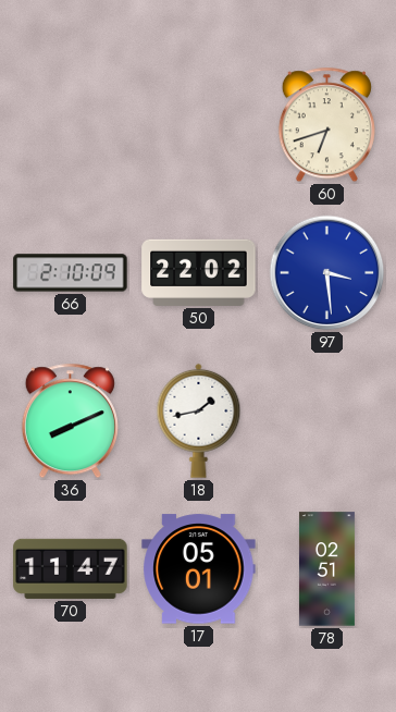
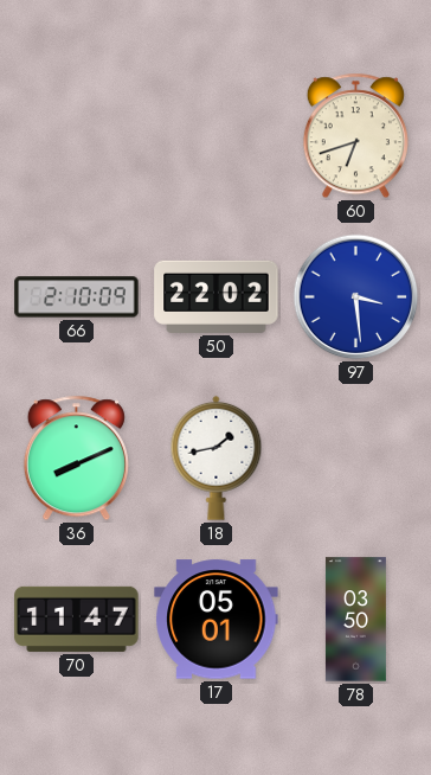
78: 02:51 -> 03:50 (355, 620)
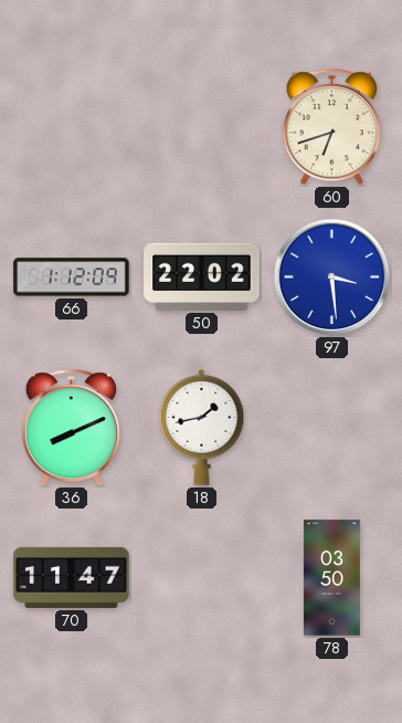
66: 2:10 -> 1:12 (72, 277)
17: 05:01 -> none (217, 620)
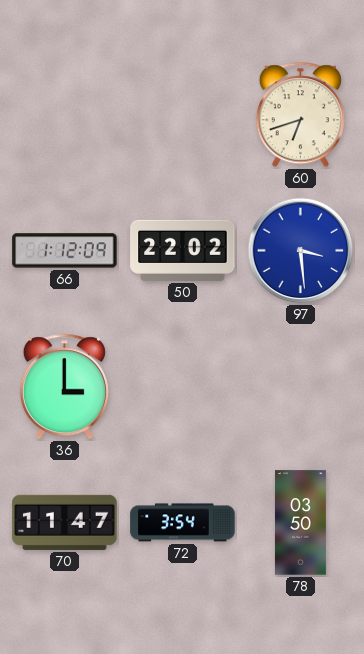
36: 8:11 -> 3:00 (64, 387)
18: 1:43 -> none (202, 427)
72: none -> 3:54 (183, 523)
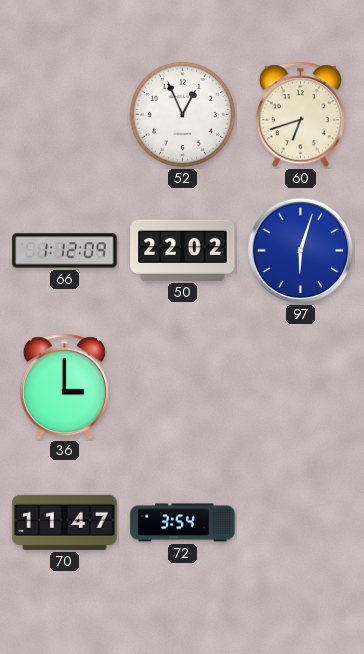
52: none -> 12:56 (182, 114)
97: 3:29 -> 6:03 (301, 251)
78: 03:50 -> none (300, 523)
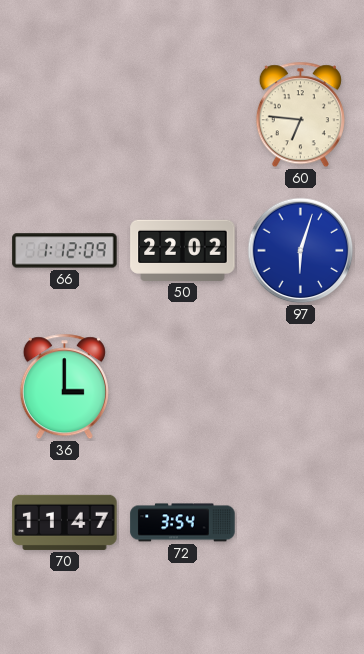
52: 12:56 -> none (182, 114)
60: 6:42 -> 6:46 (300, 115)
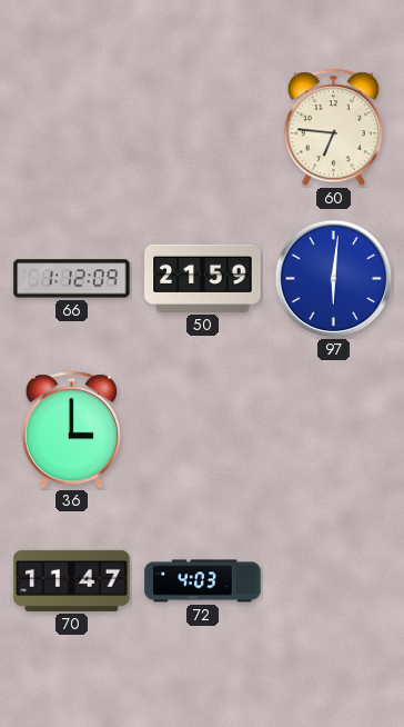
50: 22:02 -> 21:59 (203, 278)
97: 6:03 -> 6:01 (334, 279)
72: 3:54 -> 4:03 (203, 581)
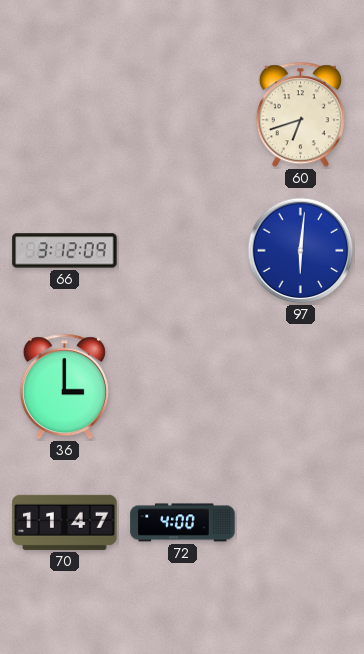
60: 6:46 -> 6:42 (300, 115)
66: 1:12 -> 3:12 (65, 251)
50: 21:59 -> none (203, 278)
72: 4:03 -> 4:00 (183, 523)
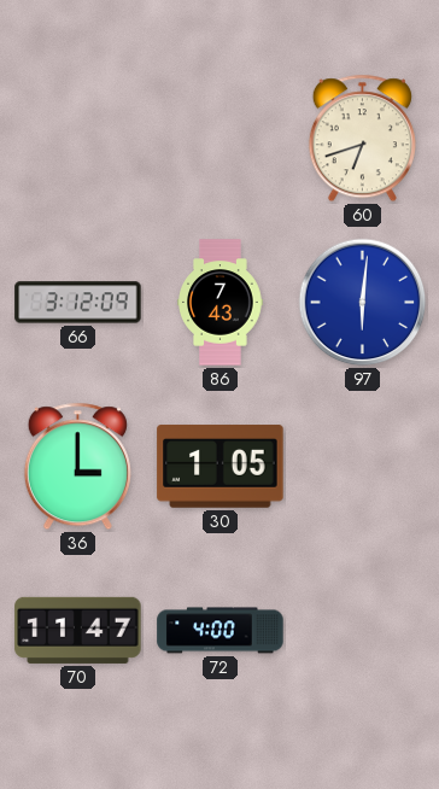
86: none -> 7:43 (221, 303)
30: none -> 1:05 (221, 467)
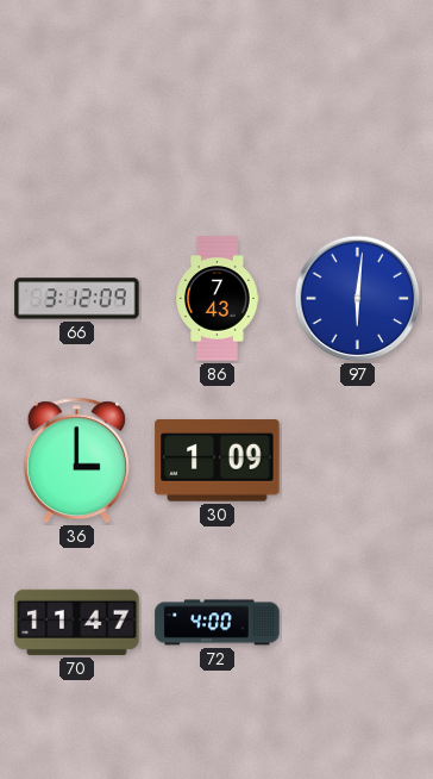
60: 6:42 -> none (362, 139)
30: 1:05 -> 1:09 (218, 461)
